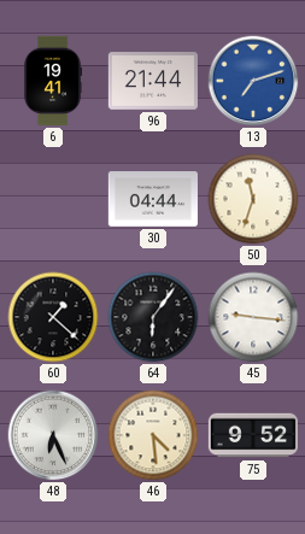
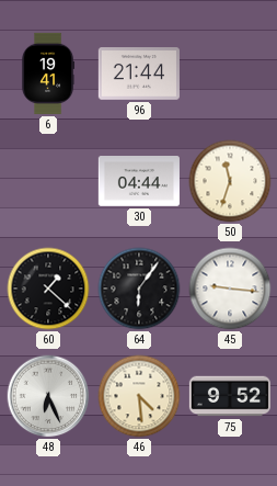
13: 7:12 -> none (253, 81)
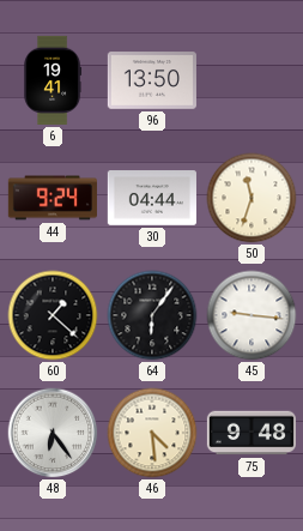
96: 21:44 -> 13:50 (152, 80)
44: none -> 9:24 (53, 198)
48: 6:26 -> 6:24 (53, 433)
75: 9:52 -> 9:48 (252, 433)
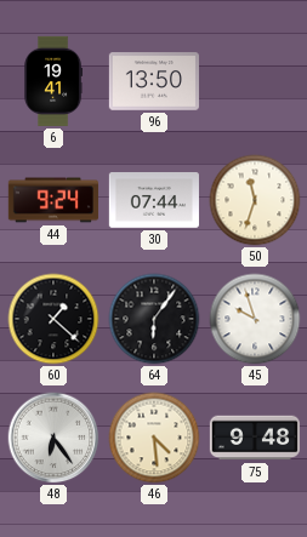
30: 04:44 -> 07:44 (154, 201)
45: 9:16 -> 9:57 (255, 319)
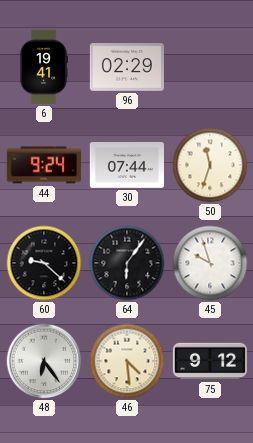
96: 13:50 -> 02:29 (127, 67)
60: 1:22 -> 9:22 (44, 263)
75: 9:48 -> 9:12 (210, 361)
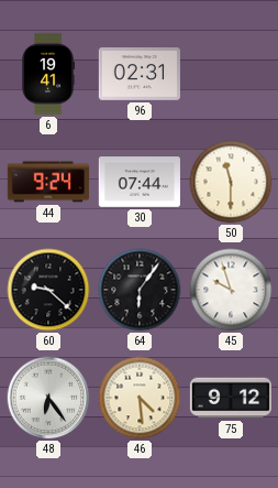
96: 02:29 -> 02:31 (140, 74)
50: 11:33 -> 11:30 (231, 182)
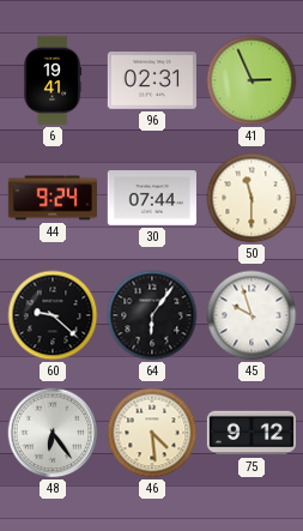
41: none -> 2:56 (252, 80)
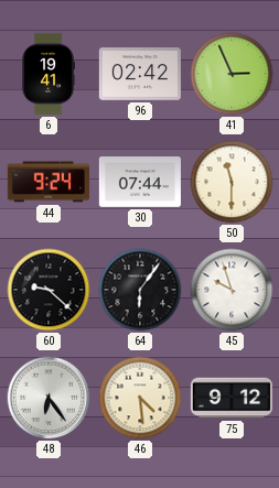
96: 02:31 -> 02:42 (140, 74)
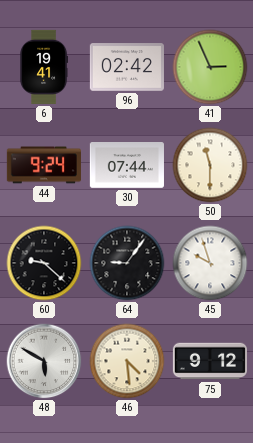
64: 6:06 -> 9:06 (127, 263)
48: 6:24 -> 5:50 (44, 361)
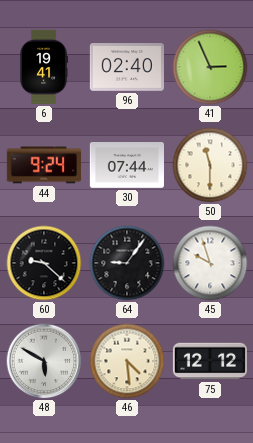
96: 02:42 -> 02:40 (127, 67)
75: 9:12 -> 12:12 (210, 361)
